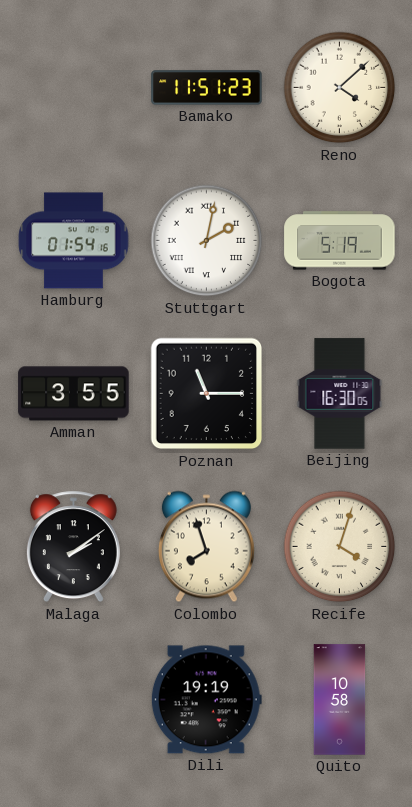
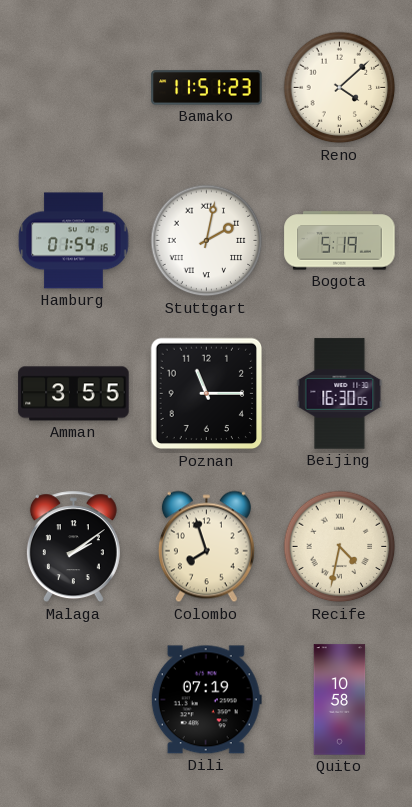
Recife: 4:03 -> 4:32 (340, 547)
Dili: 19:19 -> 07:19 (206, 700)
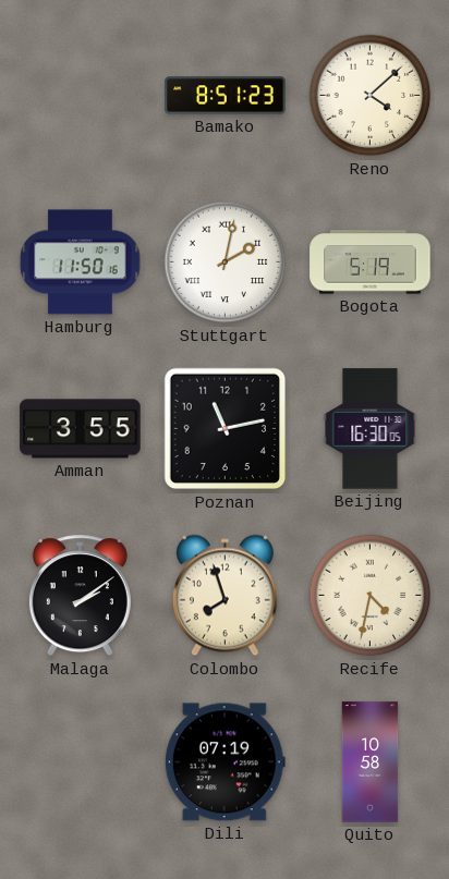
Bamako: 11:51 -> 8:51 (226, 96)
Hamburg: 01:54 -> 11:50 (81, 263)
Poznan: 11:15 -> 11:13 (226, 429)
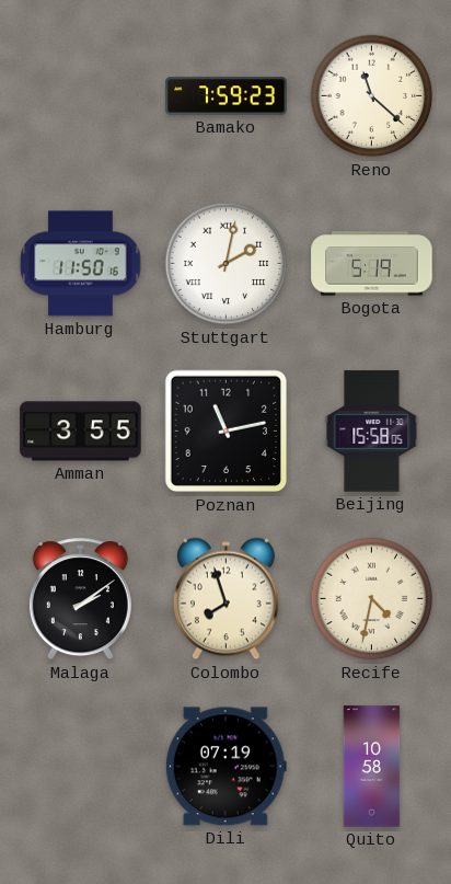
Bamako: 8:51 -> 7:59 (227, 96)
Reno: 4:08 -> 11:22 (372, 96)
Beijing: 16:30 -> 15:58 (372, 432)
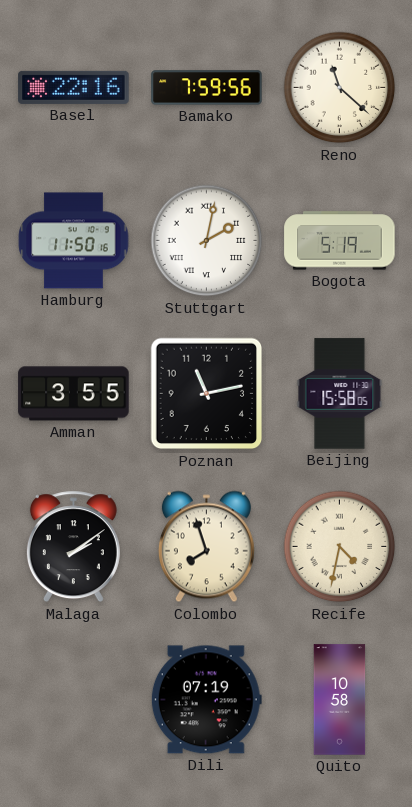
Basel: none -> 22:16 (74, 87)
Bamako: 7:59:23 -> 7:59:56 (207, 88)
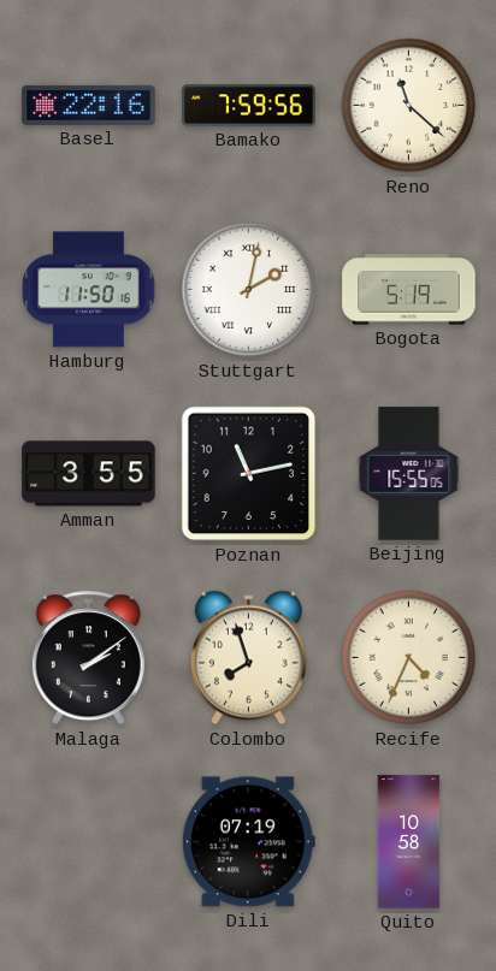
Beijing: 15:58 -> 15:55 (409, 474)
Recife: 4:32 -> 4:34 (409, 658)
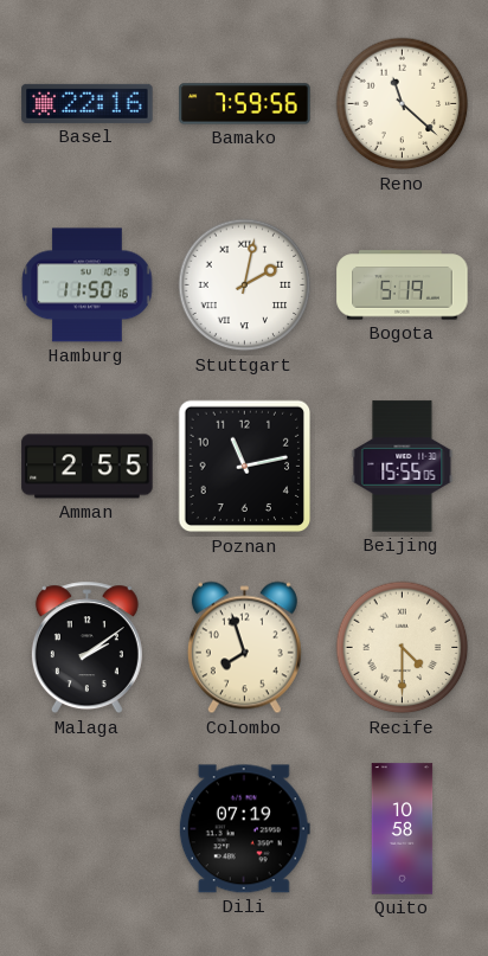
Amman: 3:55 -> 2:55 (88, 467)
Recife: 4:34 -> 4:30 (403, 648)
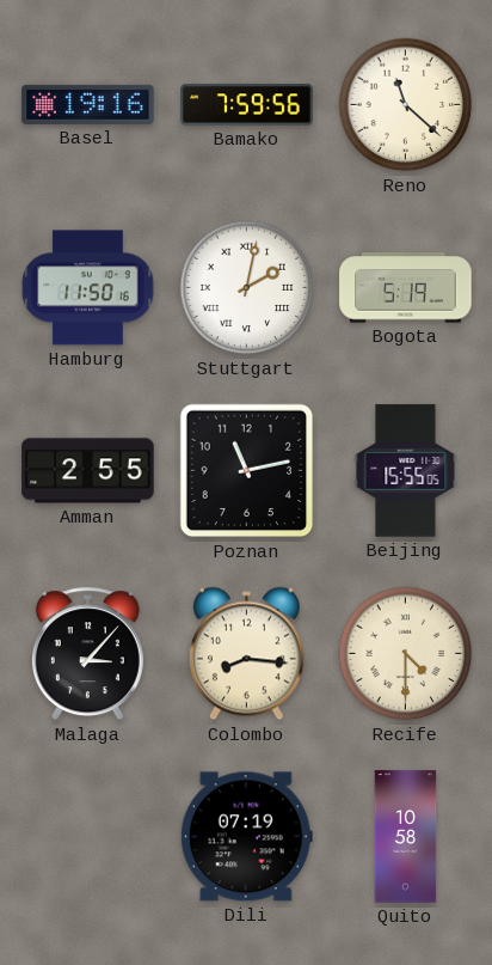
Basel: 22:16 -> 19:16 (88, 104)
Malaga: 2:09 -> 3:07 (87, 654)
Colombo: 7:57 -> 8:16 (246, 654)
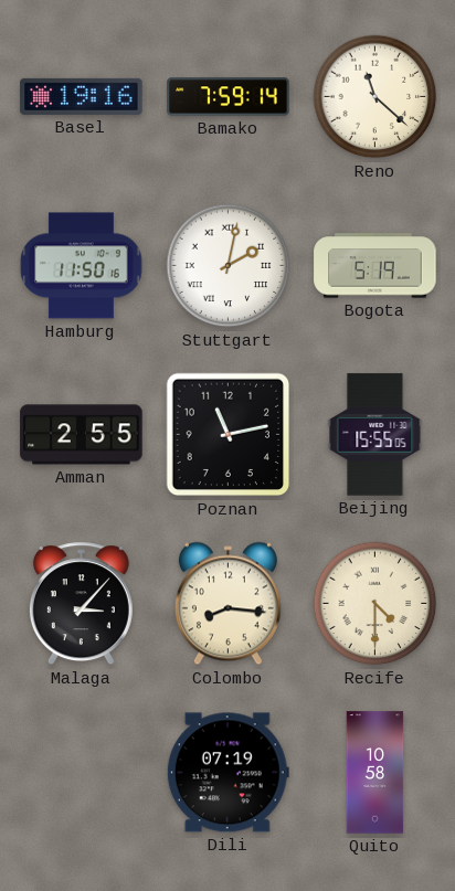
Bamako: 7:59:56 -> 7:59:14 (229, 97)
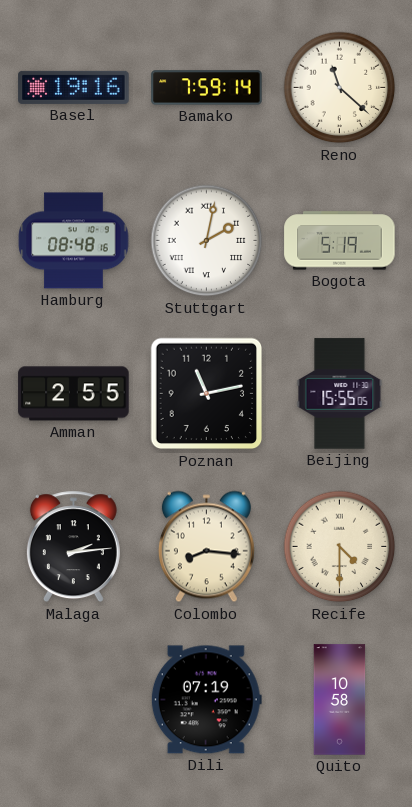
Hamburg: 11:50 -> 08:48 (74, 241)
Malaga: 3:07 -> 2:14 (73, 547)
